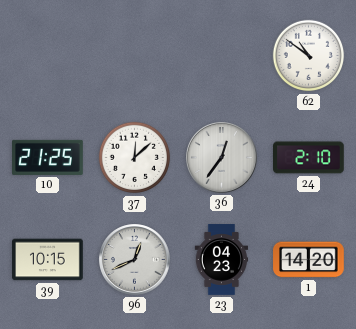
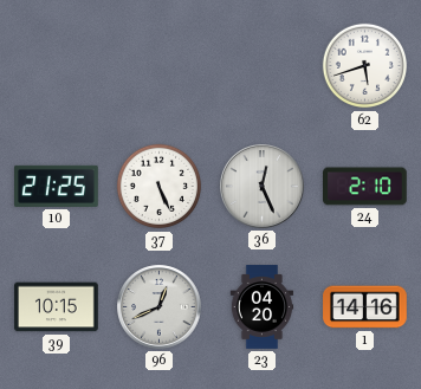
62: 10:51 -> 5:42 (365, 66)
37: 12:08 -> 5:26 (160, 187)
36: 12:36 -> 12:26 (263, 187)
23: 04:23 -> 04:20 (263, 307)
1: 14:20 -> 14:16 (365, 307)
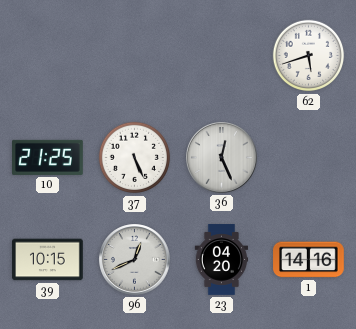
24: 2:10 -> none (365, 187)
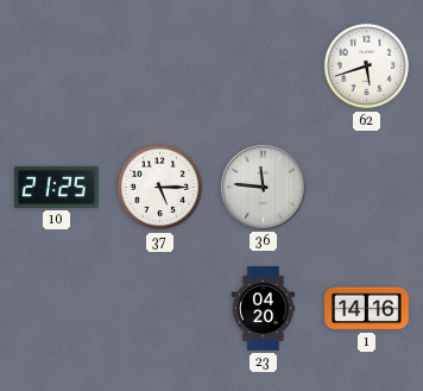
37: 5:26 -> 5:15 (160, 188)
36: 12:26 -> 11:46 (264, 188)
39: 10:15 -> none (48, 260)
96: 12:41 -> none (135, 260)
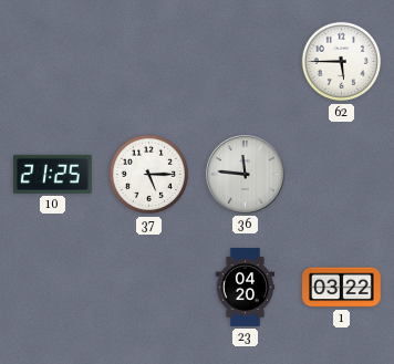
62: 5:42 -> 5:45 (342, 62)
1: 14:16 -> 03:22 (342, 288)
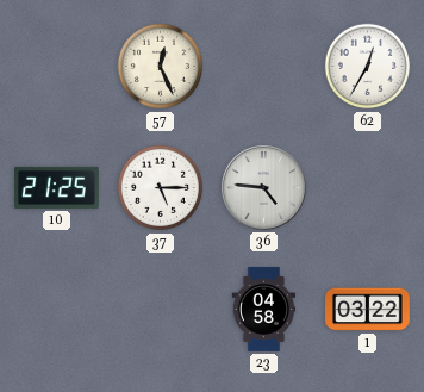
57: none -> 12:26 (161, 67)
62: 5:45 -> 12:35 (368, 67)
36: 11:46 -> 4:46 (264, 188)
23: 04:20 -> 04:58 (264, 310)
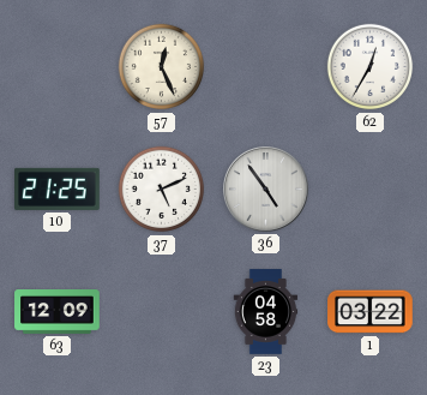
37: 5:15 -> 5:11 (162, 190)
36: 4:46 -> 4:54 (266, 190)
63: none -> 12:09 (58, 312)
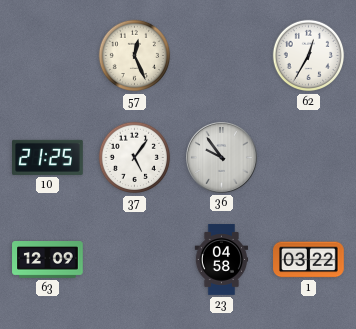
37: 5:11 -> 5:06 (135, 158)
36: 4:54 -> 9:54 (222, 158)
